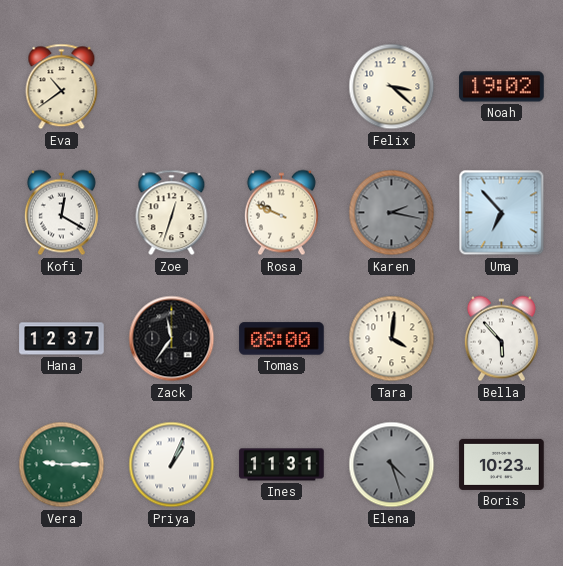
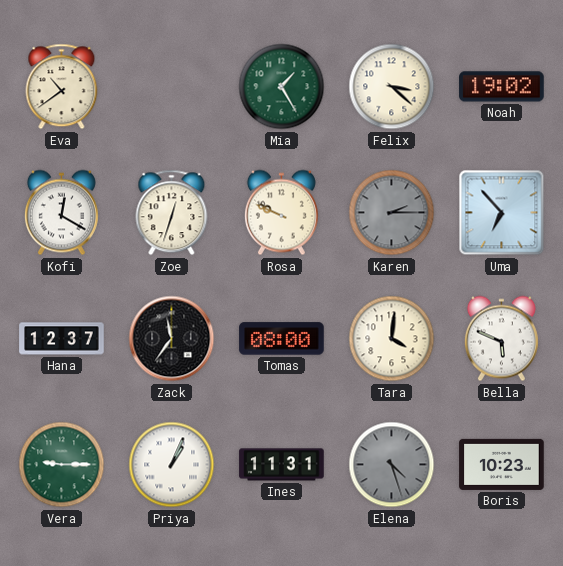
Mia: none -> 1:25 (282, 87)
Karen: 2:17 -> 2:15 (392, 213)
Bella: 5:53 -> 5:49 (501, 339)
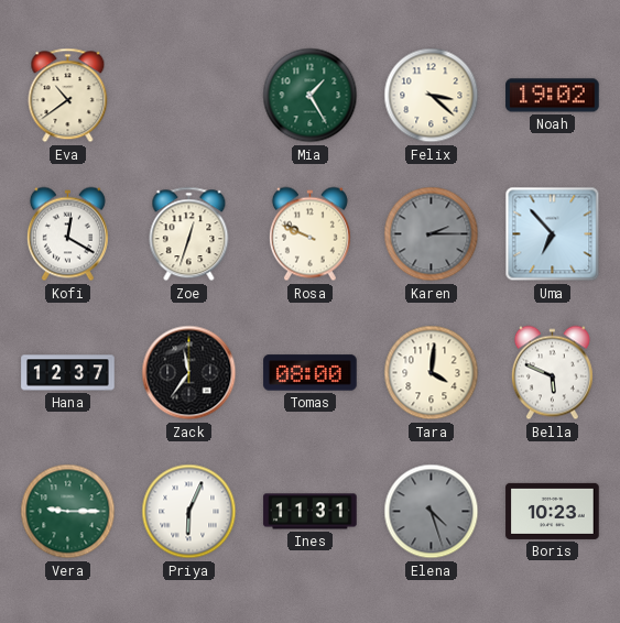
Priya: 1:04 -> 6:04 (189, 512)
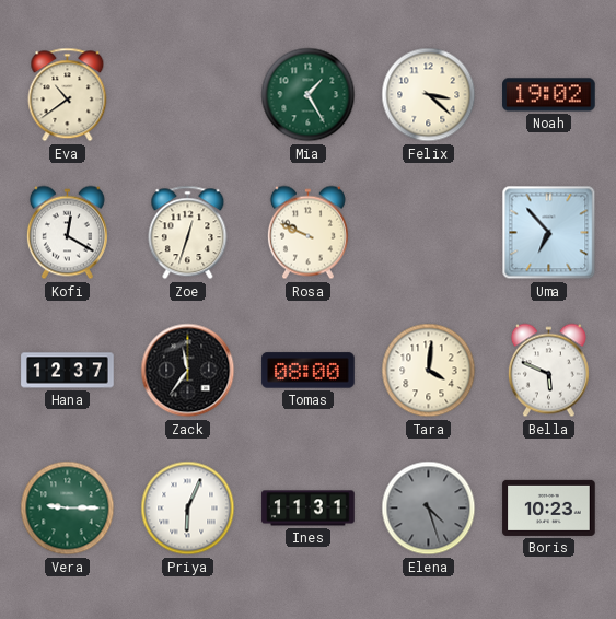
Karen: 2:15 -> none (432, 234)
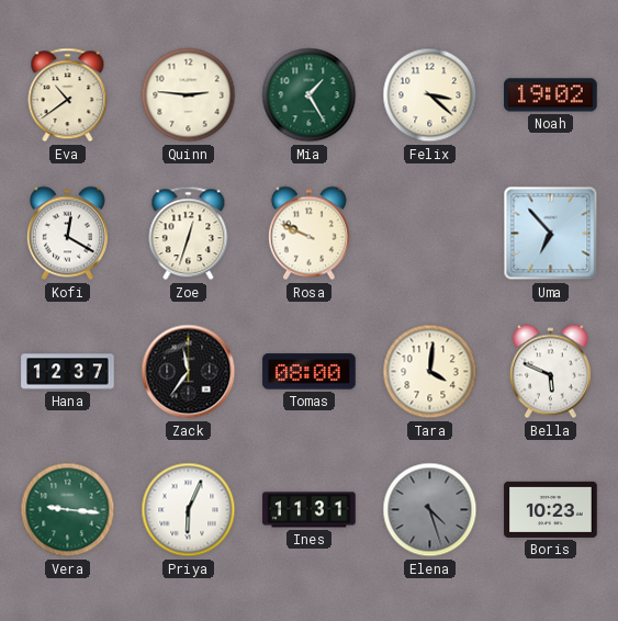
Quinn: none -> 2:46 (189, 95)
Vera: 9:15 -> 9:16 (68, 510)
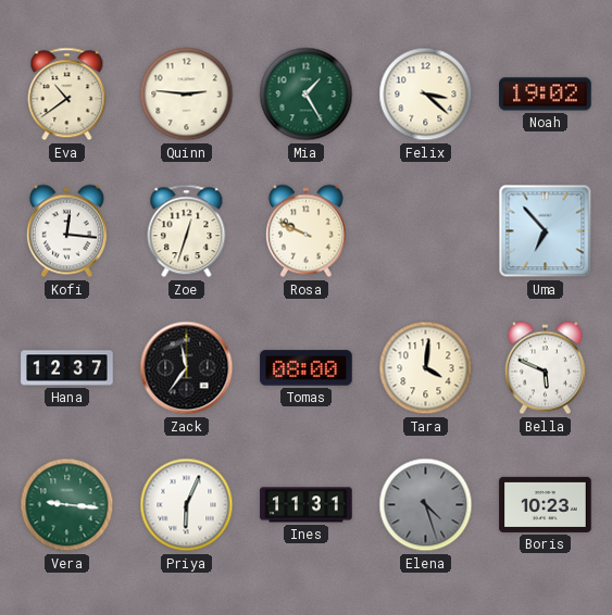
Kofi: 12:20 -> 12:16 (66, 231)
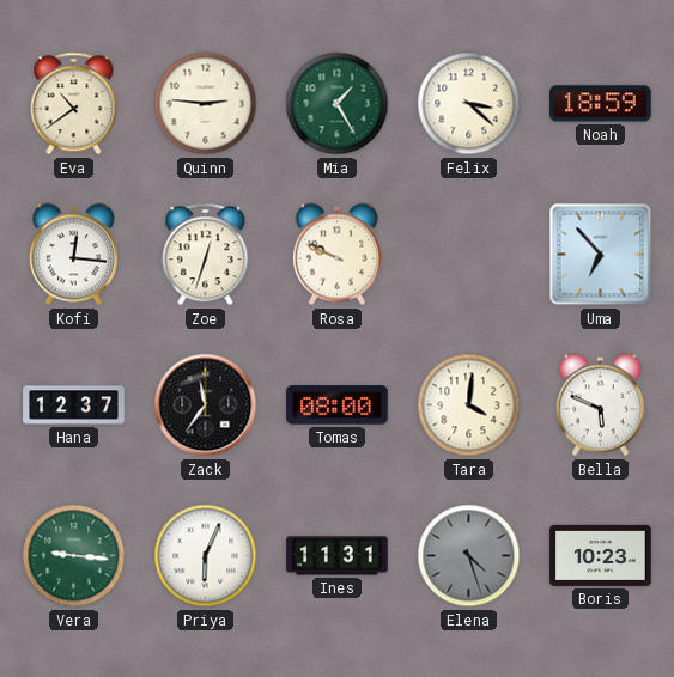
Noah: 19:02 -> 18:59 (601, 104)
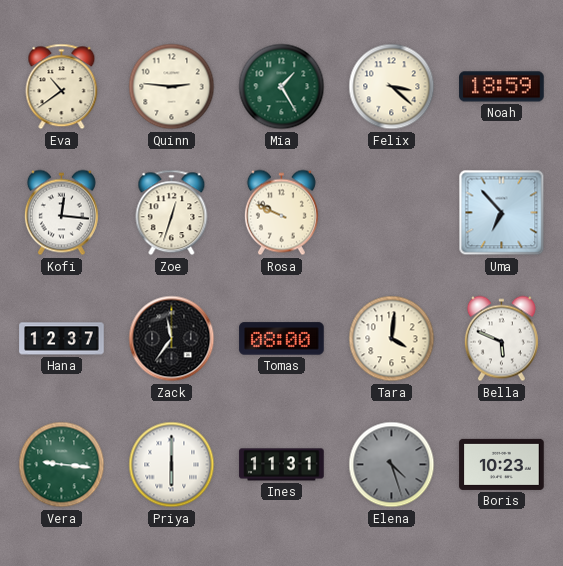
Priya: 6:04 -> 6:00 (172, 465)
